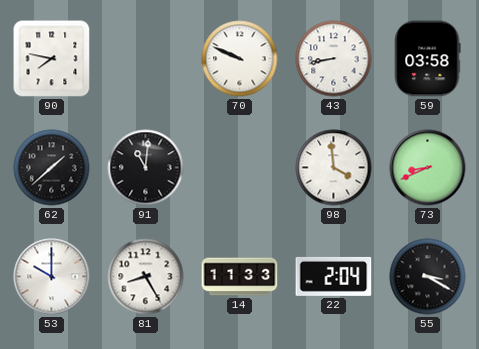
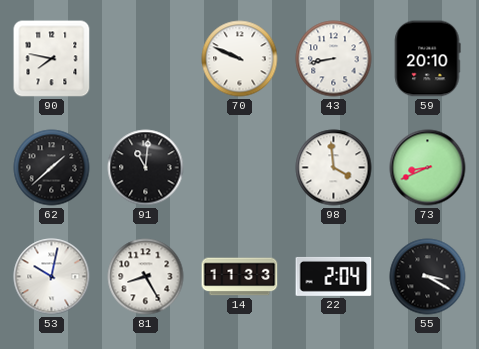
59: 03:58 -> 20:10 (427, 59)
53: 10:00 -> 10:02 (52, 277)
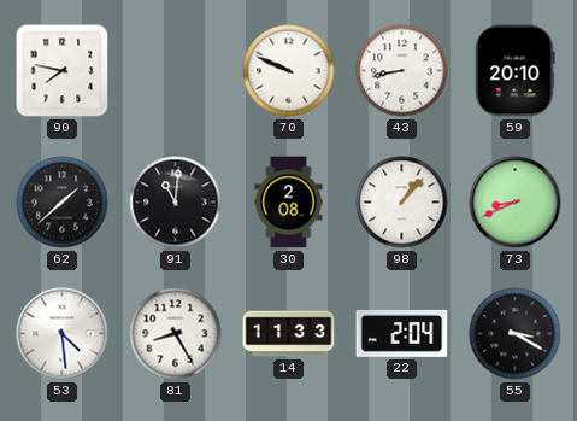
30: none -> 2:08 (289, 203)
98: 3:59 -> 1:07 (402, 203)
53: 10:02 -> 4:29 (63, 334)
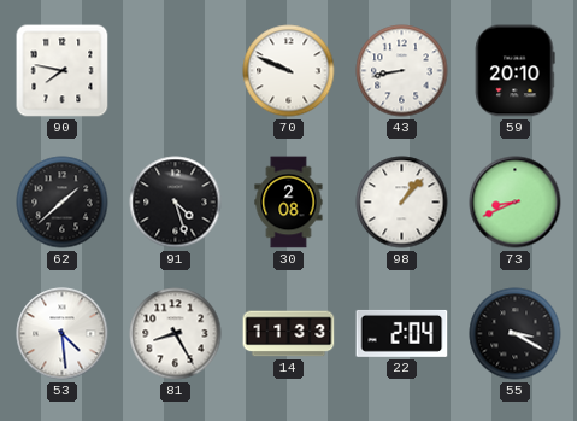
91: 11:01 -> 4:27 (176, 203)
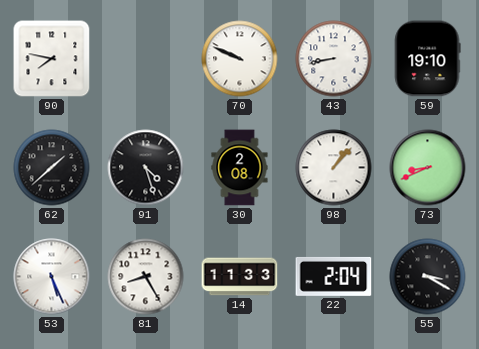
59: 20:10 -> 19:10 (427, 59)
53: 4:29 -> 5:26 (52, 277)
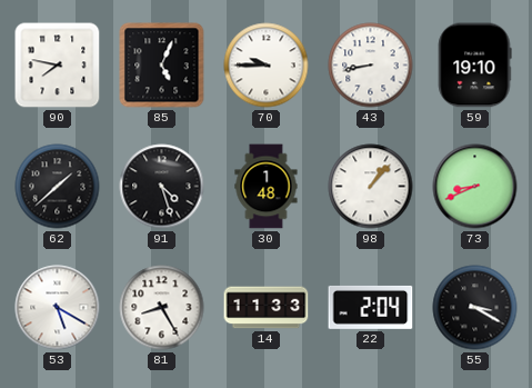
85: none -> 5:04 (162, 66)
70: 9:49 -> 9:45 (267, 66)
30: 2:08 -> 1:48 (267, 187)
53: 5:26 -> 5:20 (58, 308)
